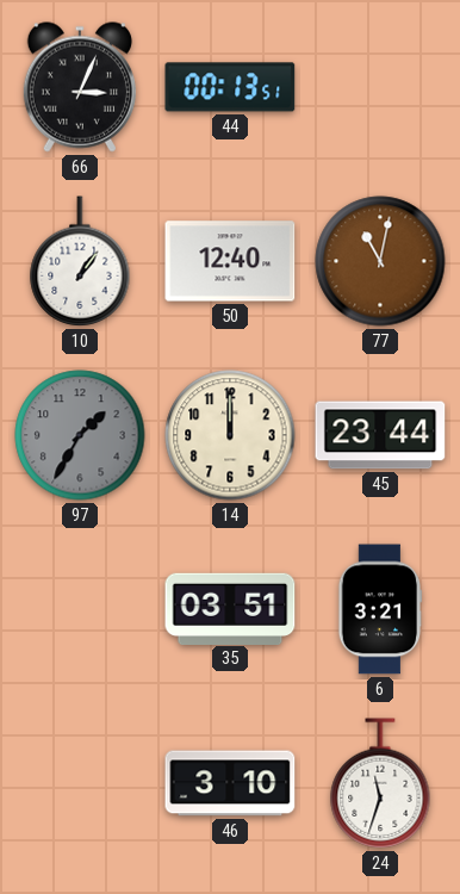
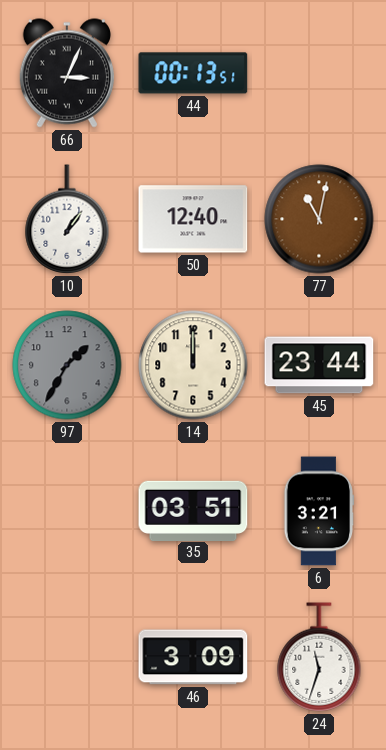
46: 3:10 -> 3:09 (193, 657)
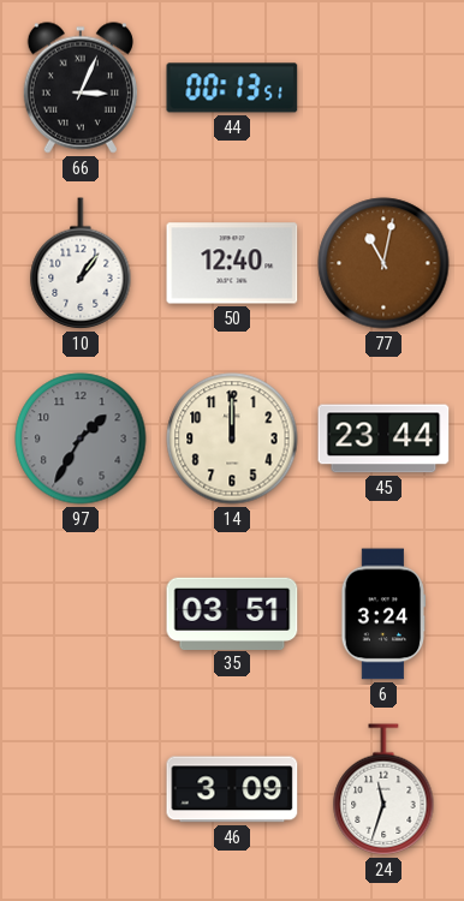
6: 3:21 -> 3:24 (383, 614)
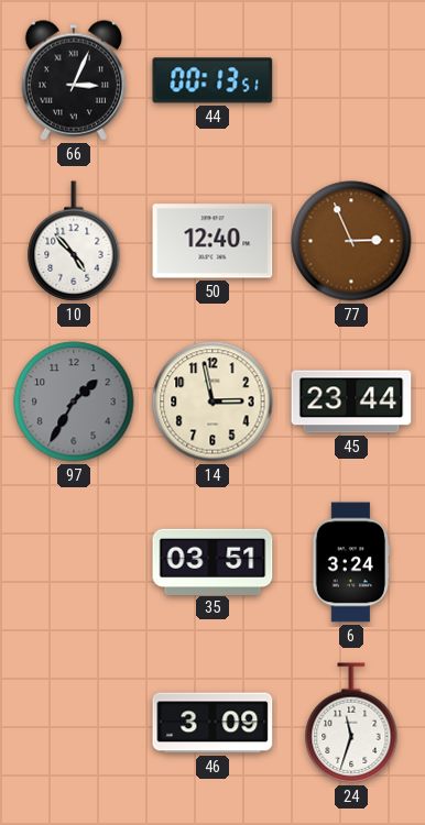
10: 1:06 -> 4:53 (74, 241)
77: 11:02 -> 2:56 (351, 241)
14: 12:00 -> 2:58 (212, 402)
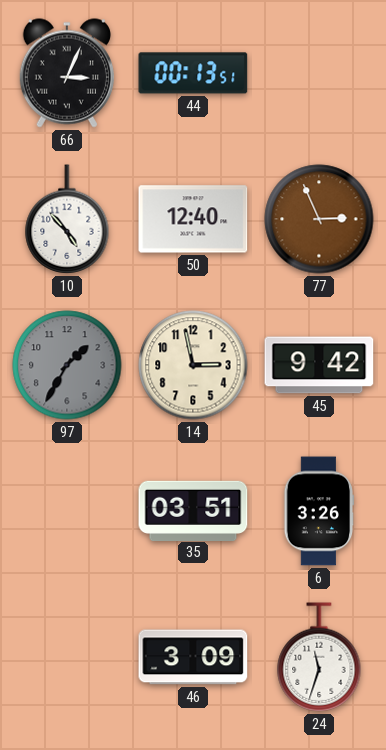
45: 23:44 -> 9:42 (319, 365)
6: 3:24 -> 3:26 (319, 511)
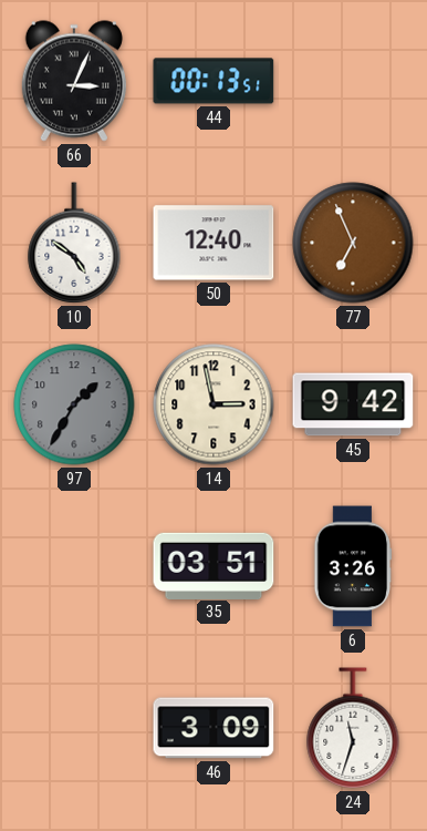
10: 4:53 -> 4:51 (74, 243)
77: 2:56 -> 6:56 (353, 243)
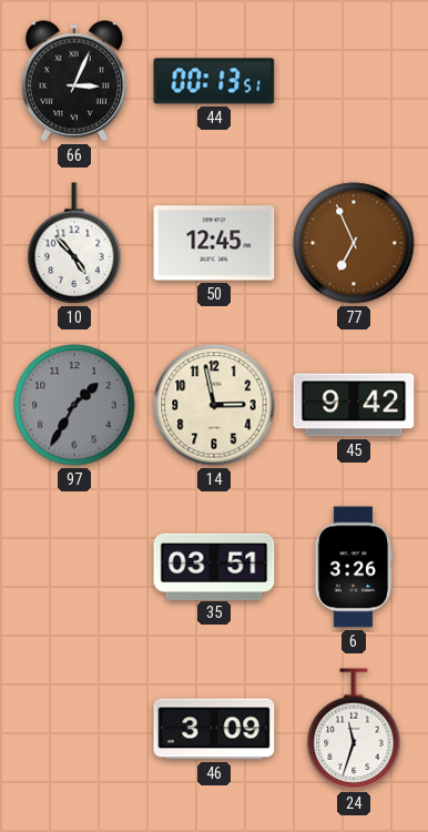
10: 4:51 -> 4:53 (74, 243)
50: 12:40 -> 12:45 (214, 243)
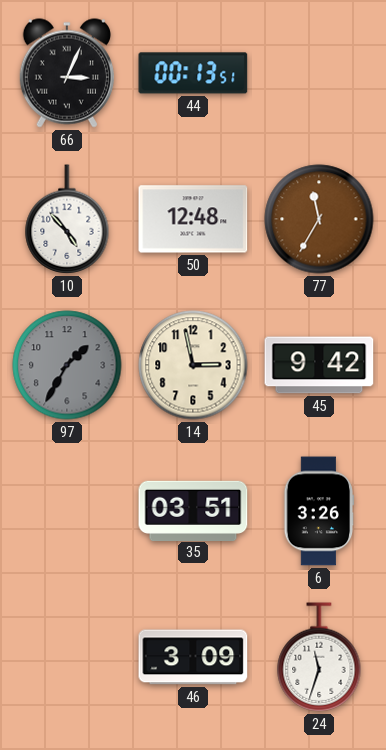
50: 12:45 -> 12:48 (193, 219)
77: 6:56 -> 11:35 (319, 219)
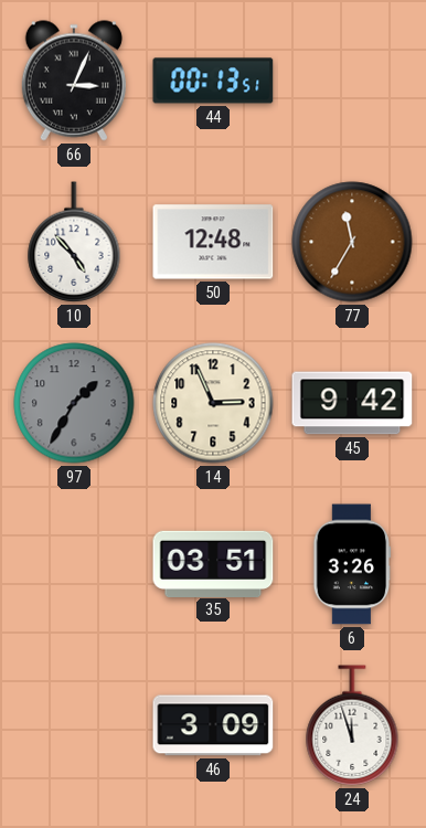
14: 2:58 -> 2:56 (213, 403)
24: 11:33 -> 11:57 (352, 725)
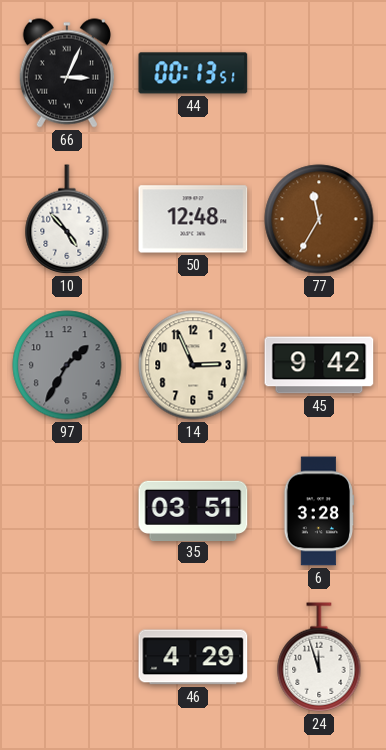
6: 3:26 -> 3:28 (319, 511)
46: 3:09 -> 4:29 (193, 657)
